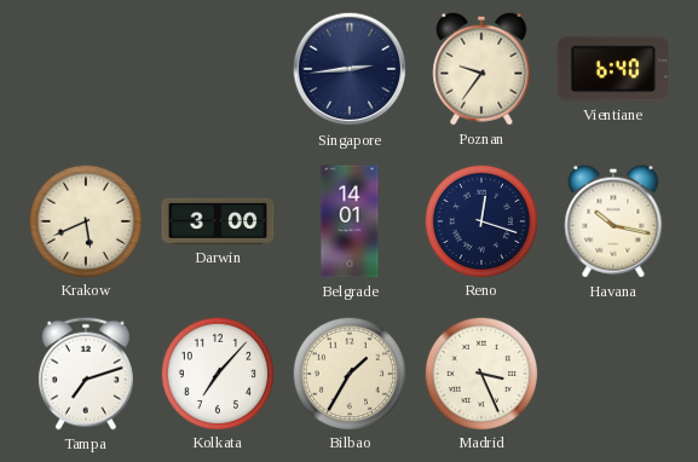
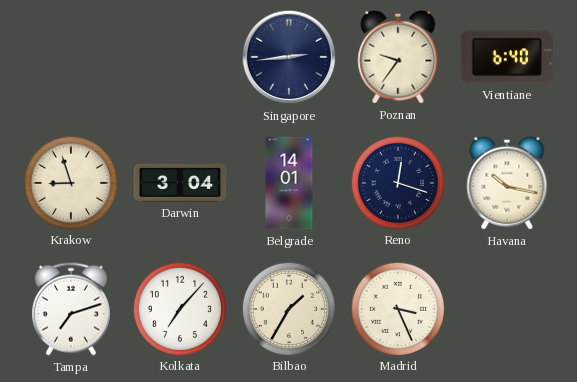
Krakow: 5:41 -> 8:57 (70, 182)
Darwin: 3:00 -> 3:04 (180, 183)
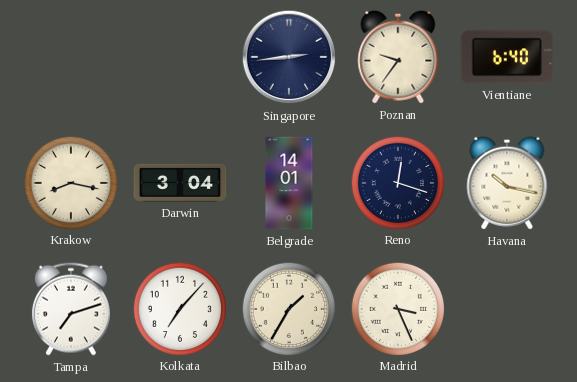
Krakow: 8:57 -> 8:17 (70, 182)
